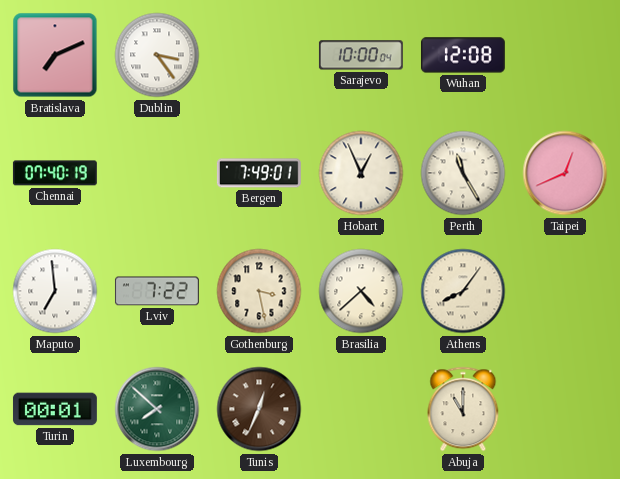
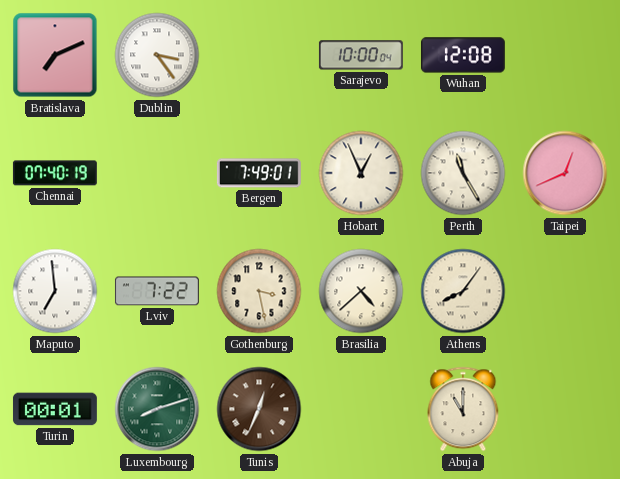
Luxembourg: 7:52 -> 8:12 (157, 409)
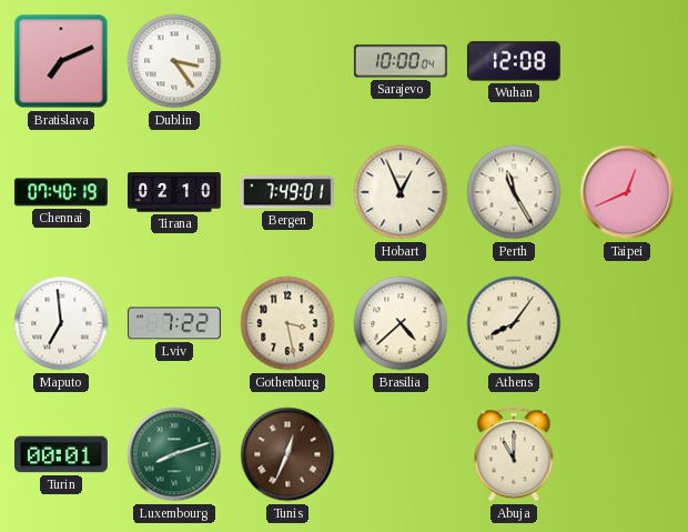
Tirana: none -> 02:10 (174, 192)
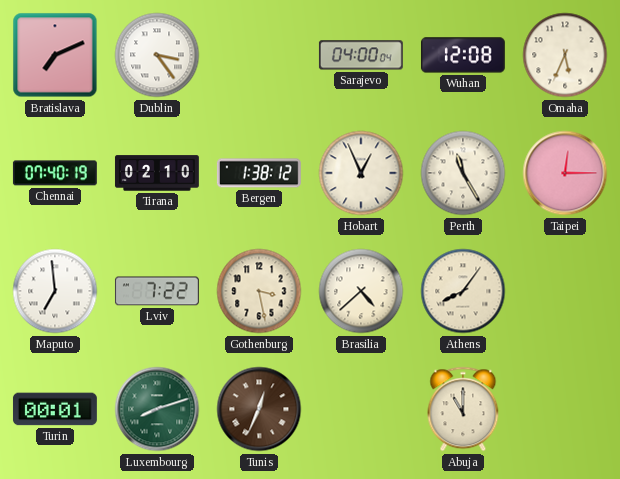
Sarajevo: 10:00 -> 04:00 (361, 55)
Omaha: none -> 5:34 (565, 55)
Bergen: 7:49 -> 1:38 (259, 173)
Taipei: 12:41 -> 12:15 (565, 173)
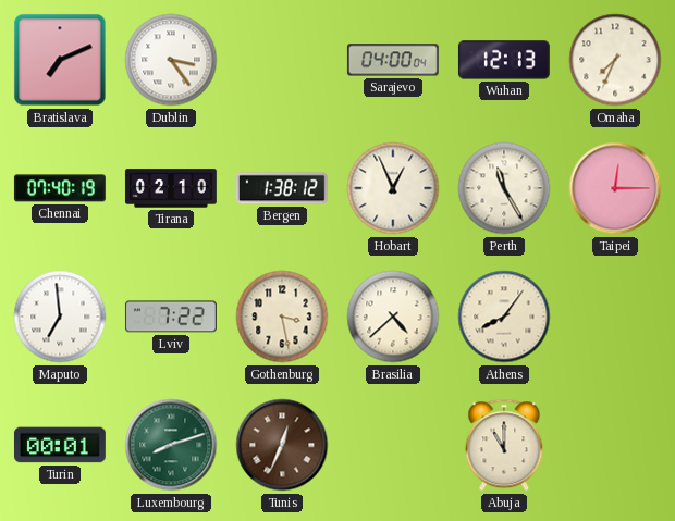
Wuhan: 12:08 -> 12:13 (504, 60)
Omaha: 5:34 -> 7:34 (615, 60)
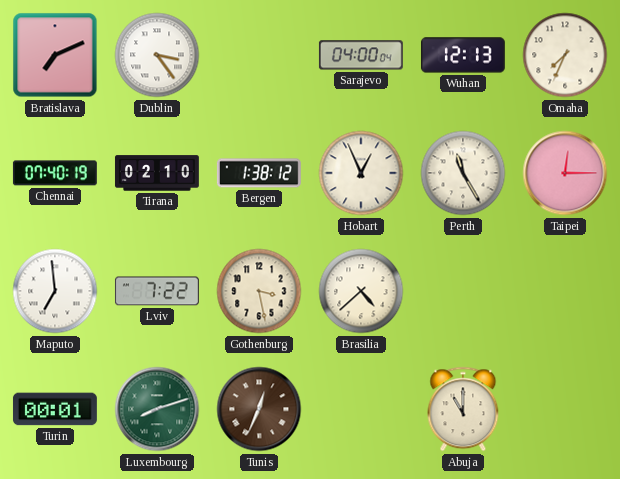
Athens: 8:06 -> none (504, 317)
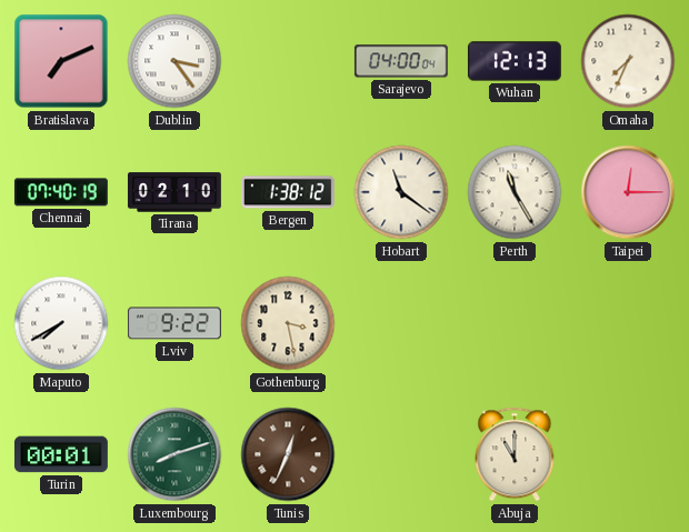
Hobart: 12:56 -> 11:21 (401, 192)
Maputo: 6:59 -> 7:40 (61, 323)
Lviv: 7:22 -> 9:22 (174, 323)
Brasilia: 4:38 -> none (361, 291)
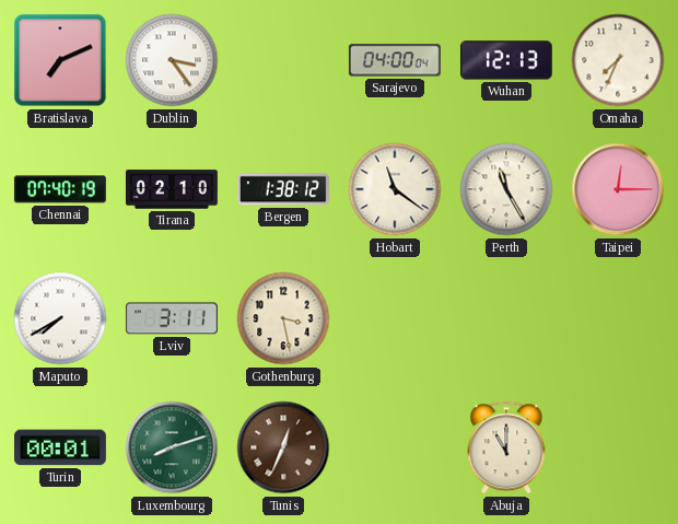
Lviv: 9:22 -> 3:11 (172, 318)
